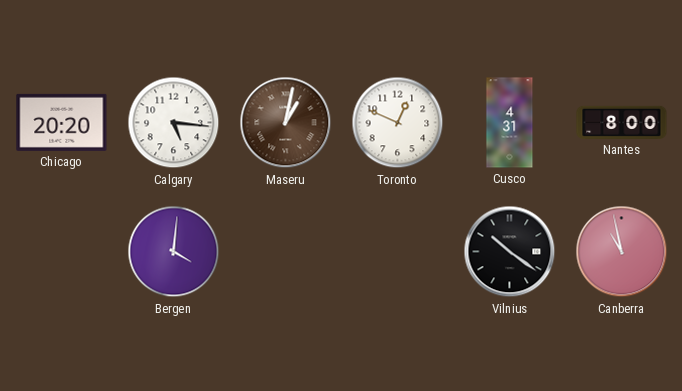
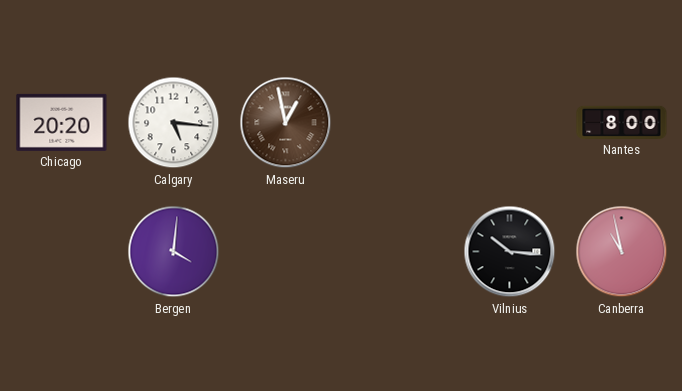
Maseru: 1:02 -> 12:58 (286, 123)
Toronto: 12:49 -> none (398, 123)
Cusco: 4:31 -> none (510, 123)
Vilnius: 10:21 -> 10:16 (510, 252)
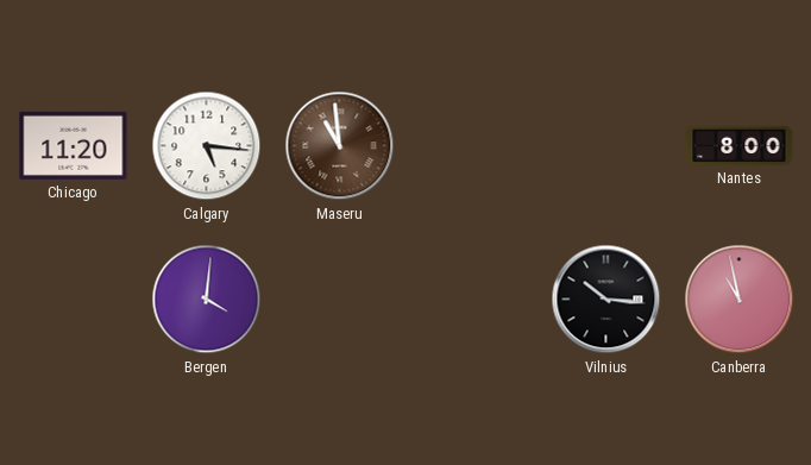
Chicago: 20:20 -> 11:20 (74, 145)
Maseru: 12:58 -> 10:59 (340, 146)
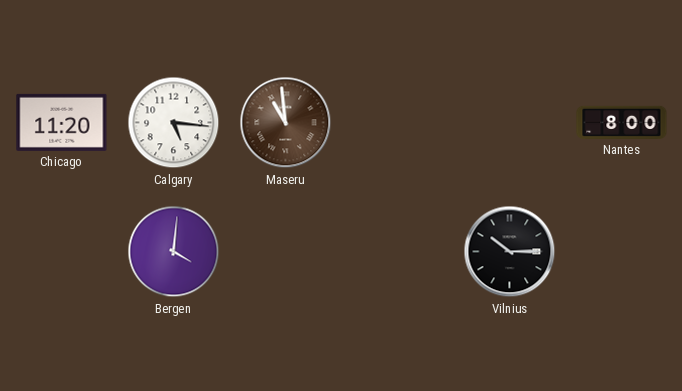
Vilnius: 10:16 -> 10:15 (510, 252)
Canberra: 10:58 -> none (740, 300)
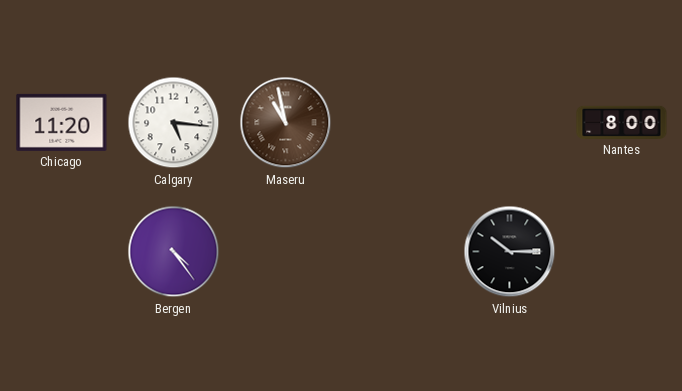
Maseru: 10:59 -> 10:58 (286, 123)
Bergen: 4:01 -> 4:24 (174, 252)
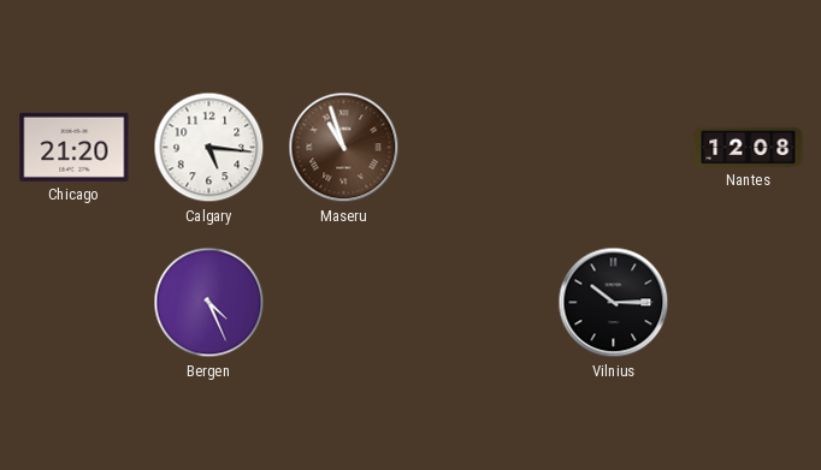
Chicago: 11:20 -> 21:20 (75, 147)
Maseru: 10:58 -> 10:57 (344, 148)
Nantes: 8:00 -> 12:08 (749, 147)
Bergen: 4:24 -> 4:26 (209, 303)
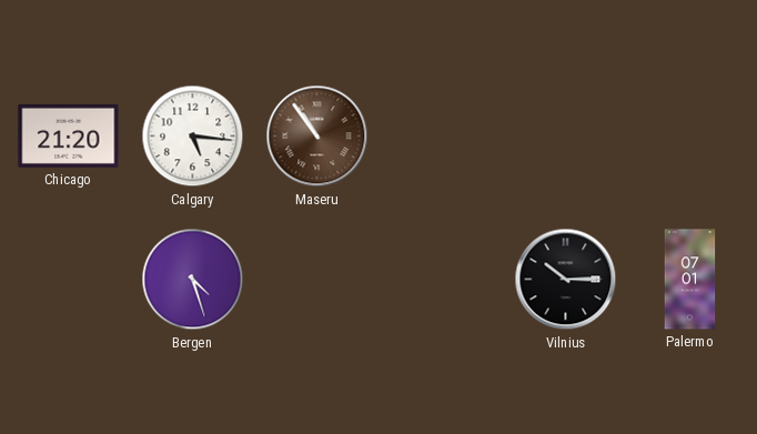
Maseru: 10:57 -> 10:54 (317, 137)
Nantes: 12:08 -> none (749, 147)
Bergen: 4:26 -> 4:27 (193, 280)
Palermo: none -> 07:01 (690, 280)
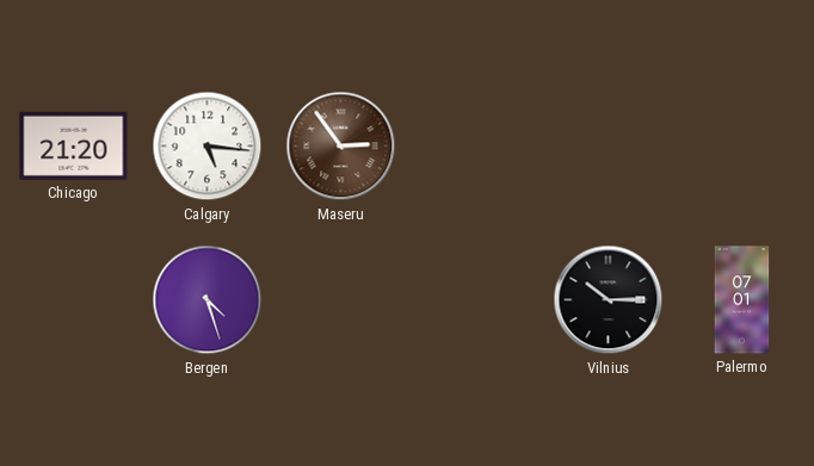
Maseru: 10:54 -> 2:54 (341, 147)
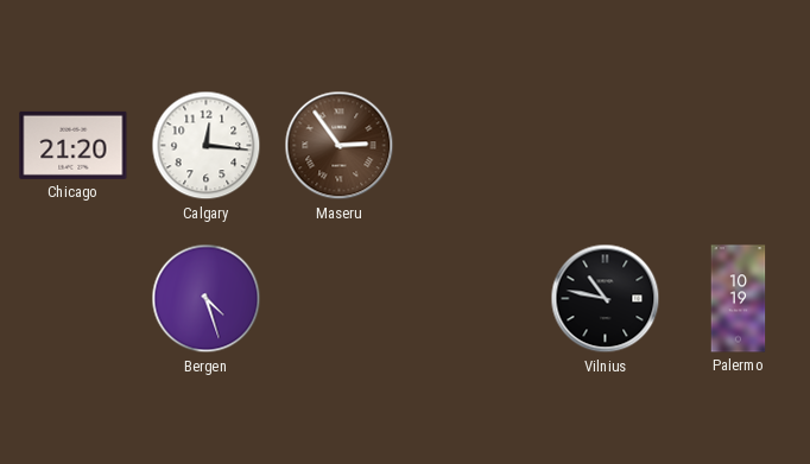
Calgary: 5:16 -> 12:16 (207, 146)
Vilnius: 10:15 -> 10:47 (606, 299)
Palermo: 07:01 -> 10:19 (739, 299)
